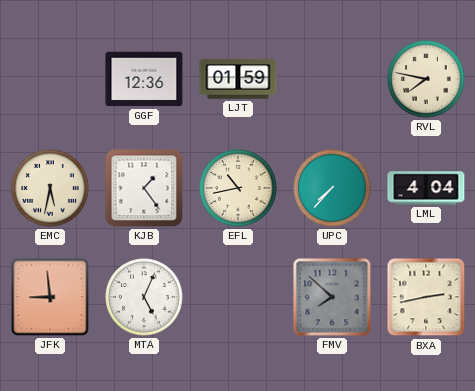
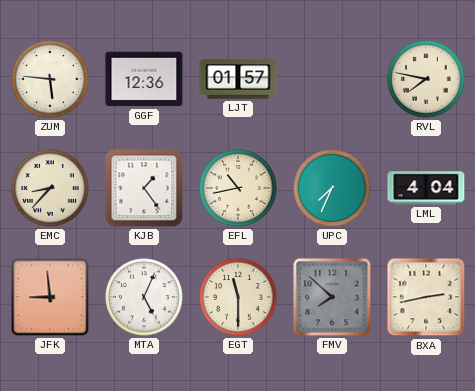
ZUM: none -> 5:46 (50, 79)
LJT: 01:59 -> 01:57 (238, 79)
EMC: 5:32 -> 8:37 (50, 188)
UPC: 7:37 -> 7:34 (332, 188)
EGT: none -> 11:30 (238, 297)
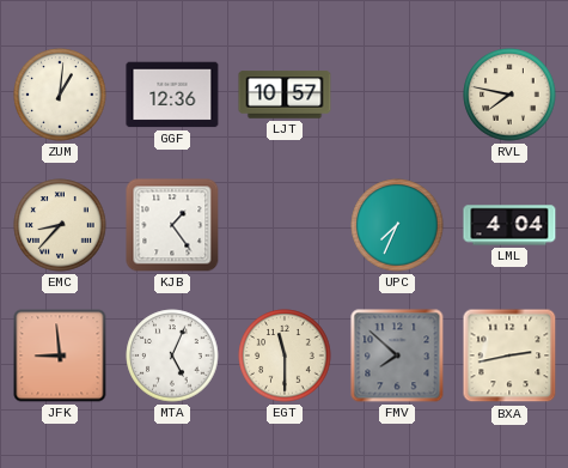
ZUM: 5:46 -> 1:01 (60, 95)
LJT: 01:57 -> 10:57 (285, 95)
EFL: 10:43 -> none (238, 188)
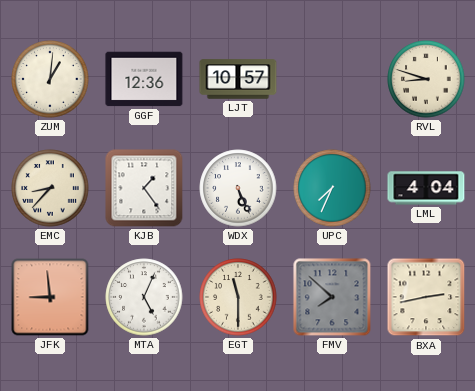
RVL: 7:47 -> 8:48 (426, 79)
WDX: none -> 5:26 (238, 188)
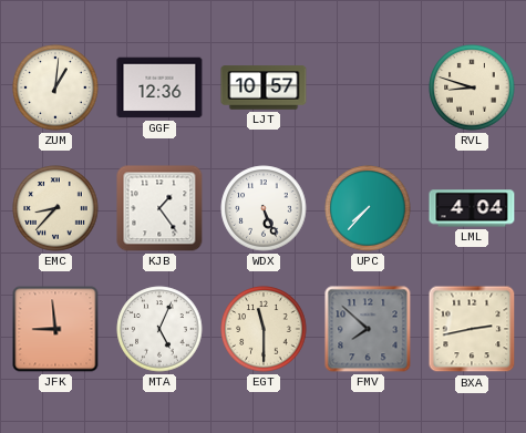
UPC: 7:34 -> 7:37 (368, 208)
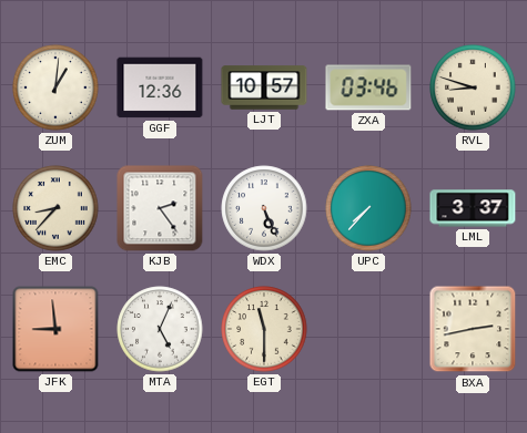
ZXA: none -> 03:46 (368, 87)
KJB: 1:24 -> 2:24 (160, 208)
LML: 4:04 -> 3:37 (473, 208)
FMV: 7:52 -> none (368, 329)
